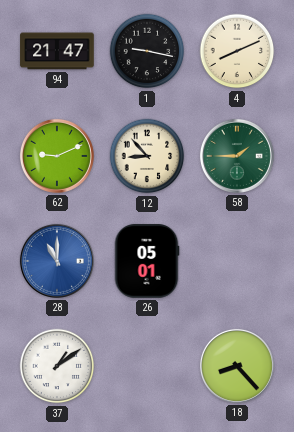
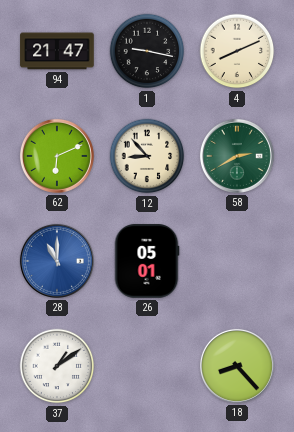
62: 9:11 -> 6:11 (57, 156)
58: 1:45 -> 2:40 (237, 156)
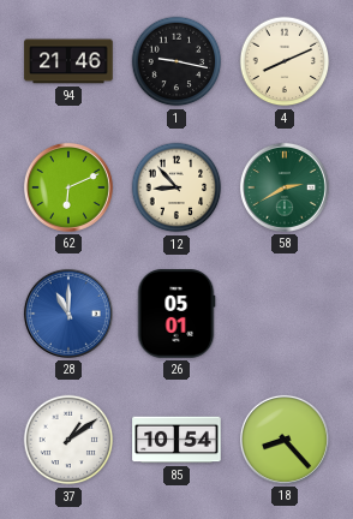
94: 21:47 -> 21:46 (68, 61)
85: none -> 10:54 (176, 440)
